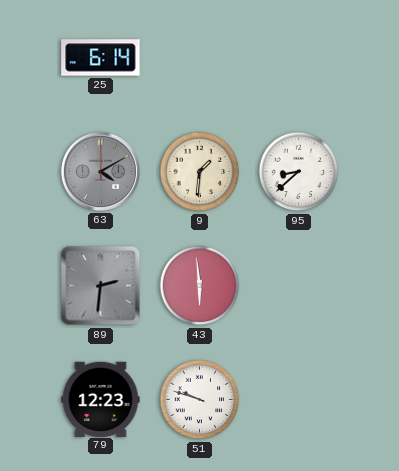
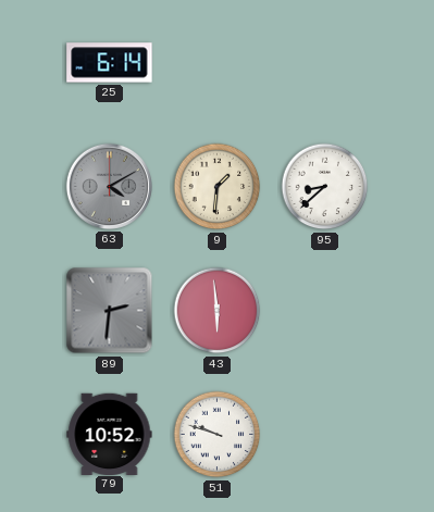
79: 12:23 -> 10:52 (110, 434)
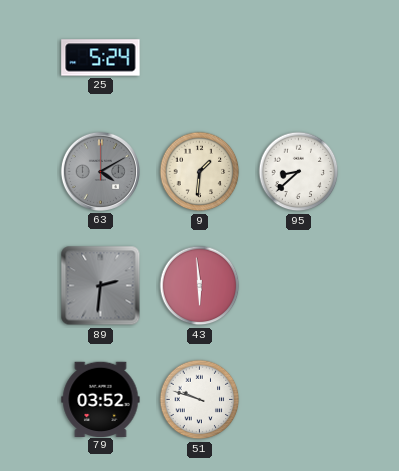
25: 6:14 -> 5:24 (101, 58)
79: 10:52 -> 03:52 (101, 399)
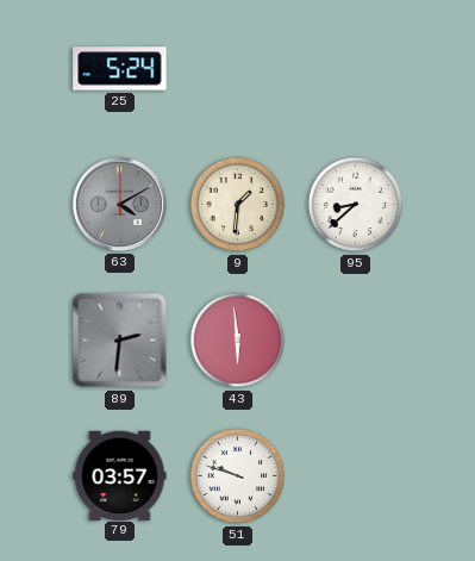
79: 03:52 -> 03:57 (120, 475)
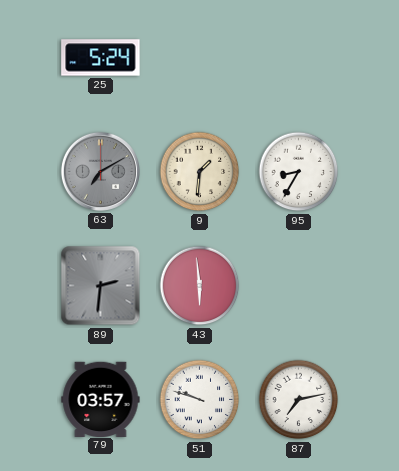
63: 4:10 -> 7:10 (100, 171)
95: 8:38 -> 8:35 (299, 172)
87: none -> 7:13 (299, 400)
